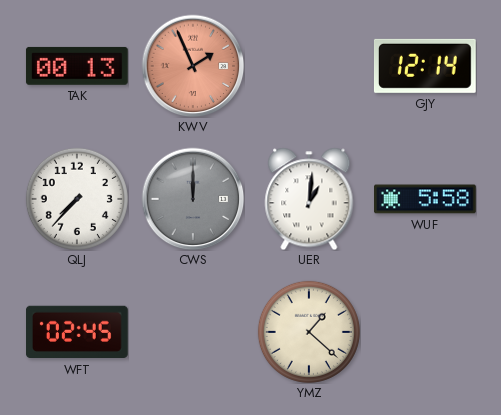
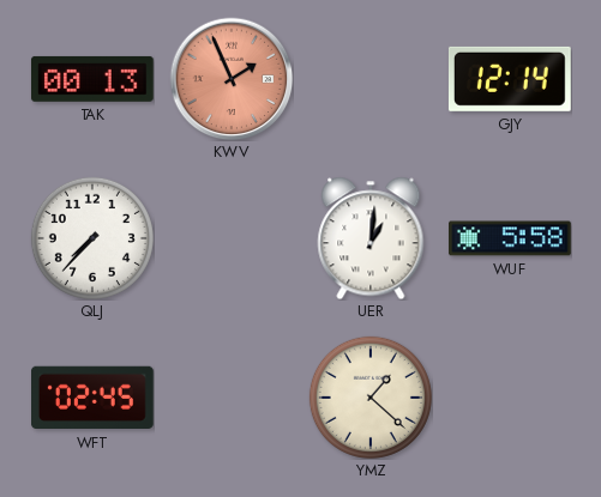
CWS: 12:00 -> none (193, 199)
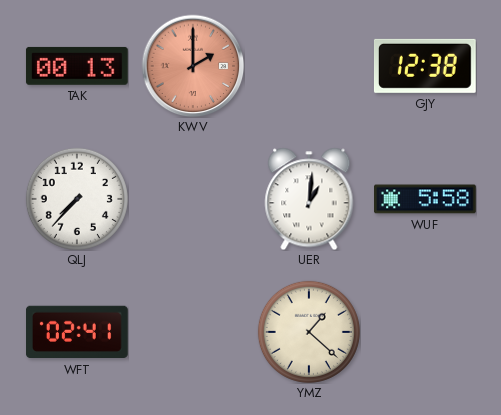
KWV: 1:56 -> 2:00 (193, 66)
GJY: 12:14 -> 12:38 (425, 66)
WFT: 02:45 -> 02:41 (78, 332)
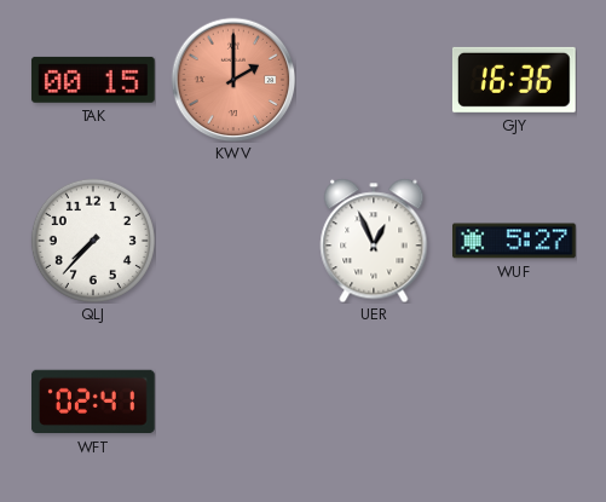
TAK: 00:13 -> 00:15 (93, 80)
GJY: 12:38 -> 16:36 (514, 80)
UER: 1:01 -> 12:56 (374, 241)
WUF: 5:58 -> 5:27 (515, 241)
YMZ: 1:22 -> none (309, 332)
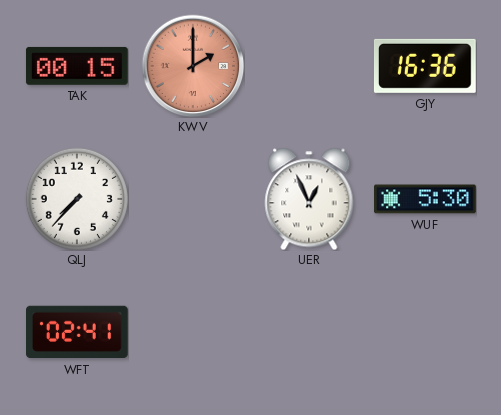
WUF: 5:27 -> 5:30 (426, 199)
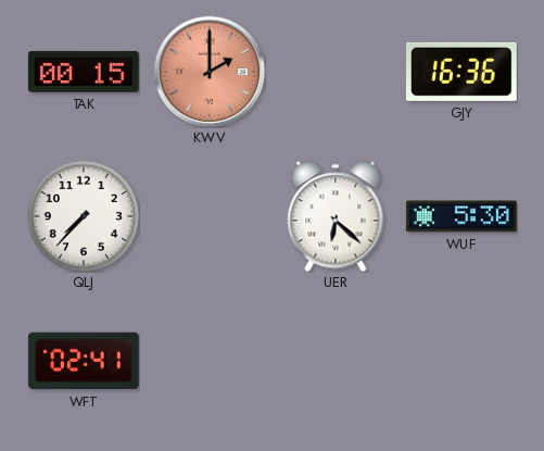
UER: 12:56 -> 6:22 (336, 216)
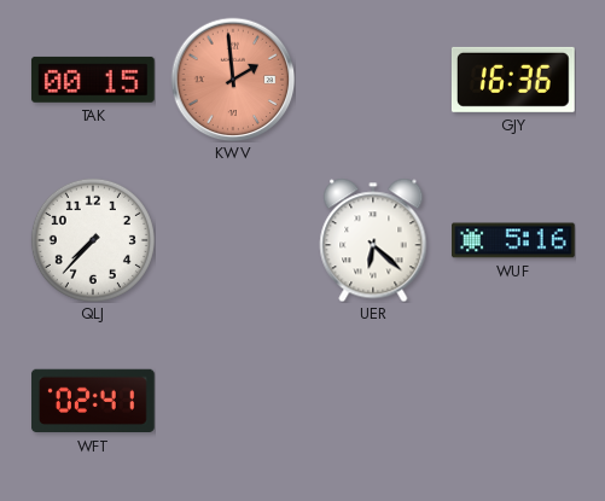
KWV: 2:00 -> 1:59 (233, 80)
WUF: 5:30 -> 5:16 (514, 240)
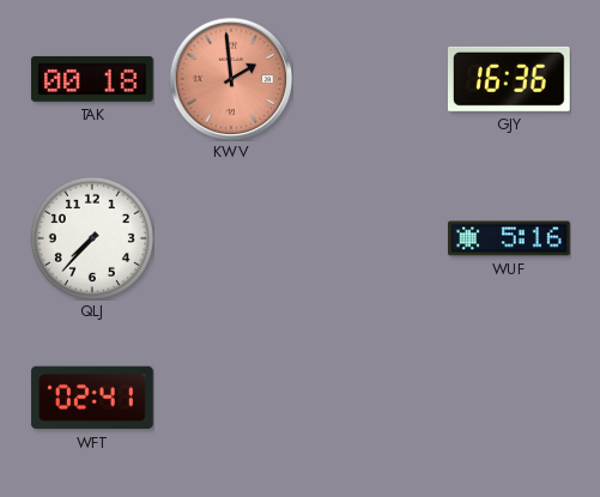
TAK: 00:15 -> 00:18 (92, 79)
UER: 6:22 -> none (373, 240)
